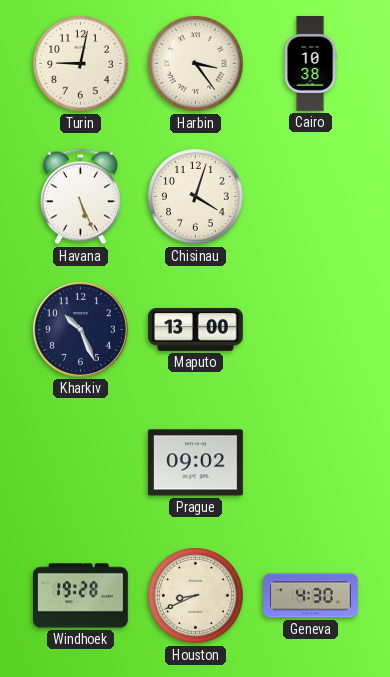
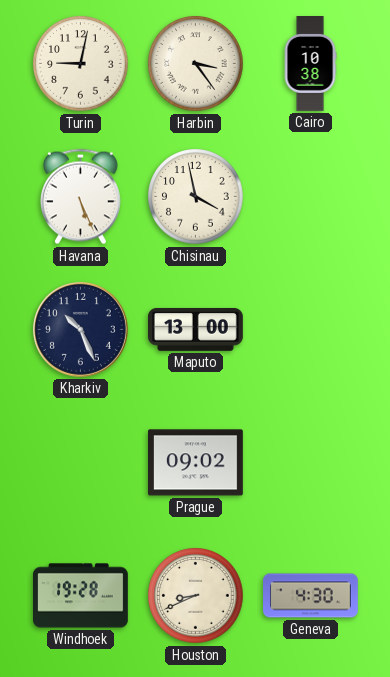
Chisinau: 4:03 -> 3:58 (196, 197)
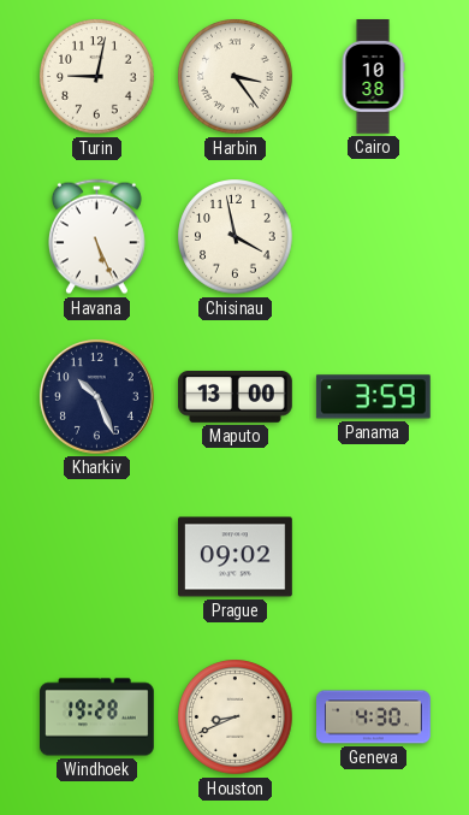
Panama: none -> 3:59 (373, 397)
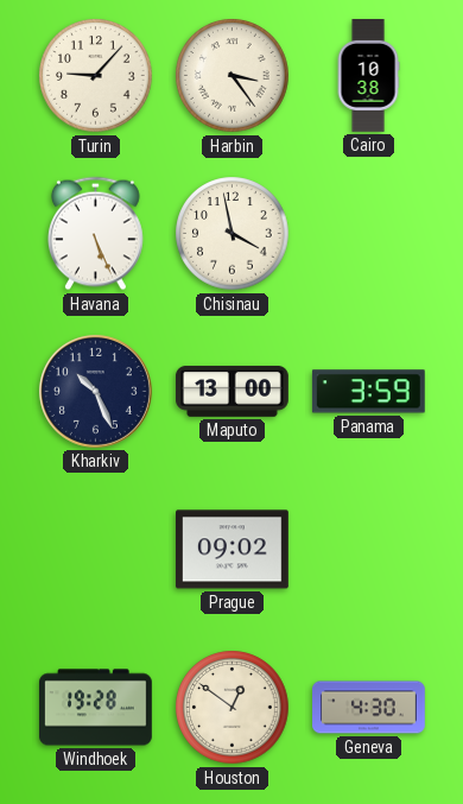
Turin: 9:02 -> 9:07 (96, 76)
Houston: 8:41 -> 12:51 (233, 708)
